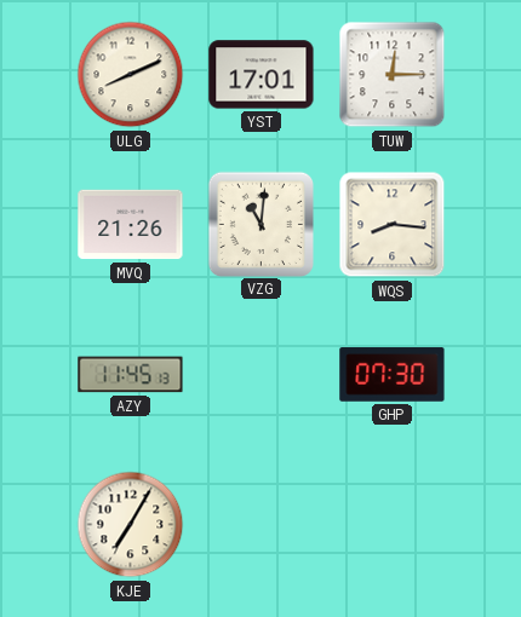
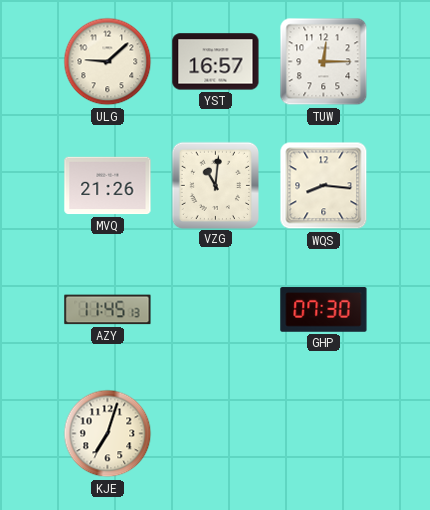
ULG: 8:11 -> 9:08 (108, 62)
YST: 17:01 -> 16:57 (216, 62)
KJE: 7:05 -> 7:03 (108, 434)
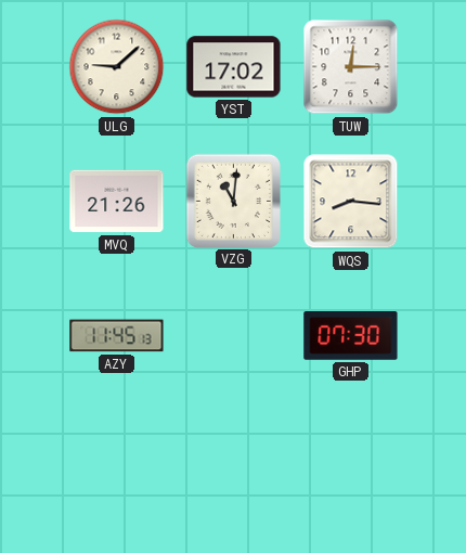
YST: 16:57 -> 17:02 (234, 67)
KJE: 7:03 -> none (108, 434)
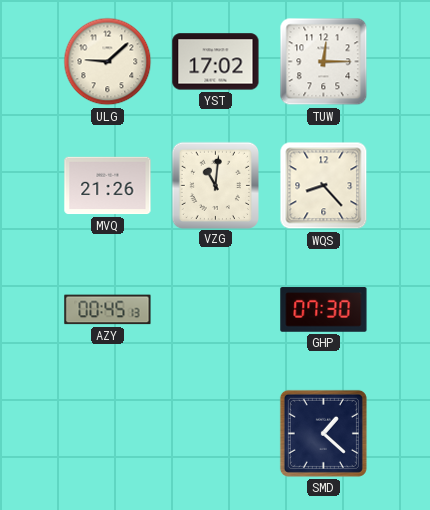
WQS: 8:16 -> 8:23 (324, 186)
AZY: 11:45 -> 00:45 (108, 310)
SMD: none -> 1:22 (323, 433)
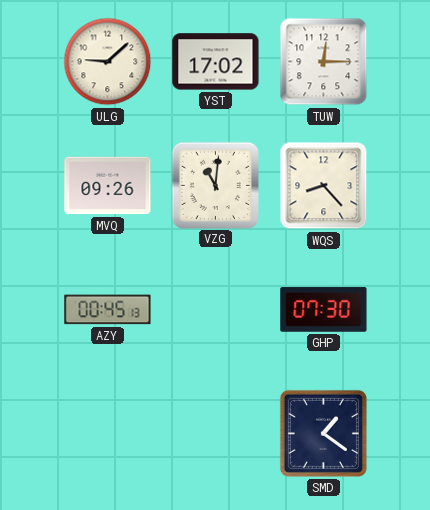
MVQ: 21:26 -> 09:26 (108, 186)
SMD: 1:22 -> 1:21 (323, 433)
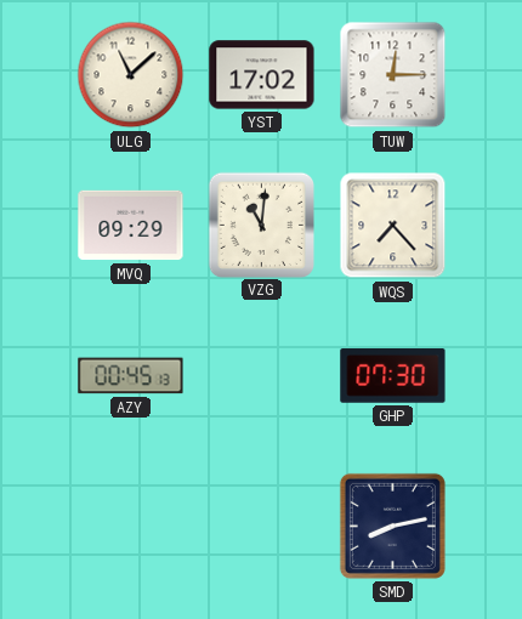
ULG: 9:08 -> 11:08 (131, 75)
MVQ: 09:26 -> 09:29 (131, 226)
WQS: 8:23 -> 7:23 (393, 226)
SMD: 1:21 -> 8:13 (392, 526)
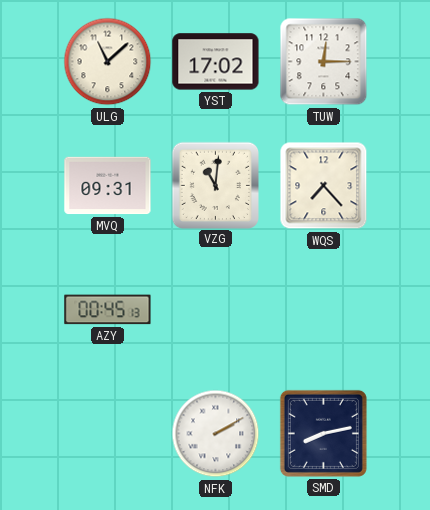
MVQ: 09:29 -> 09:31 (108, 186)
GHP: 07:30 -> none (393, 376)
NFK: none -> 2:10 (216, 434)
